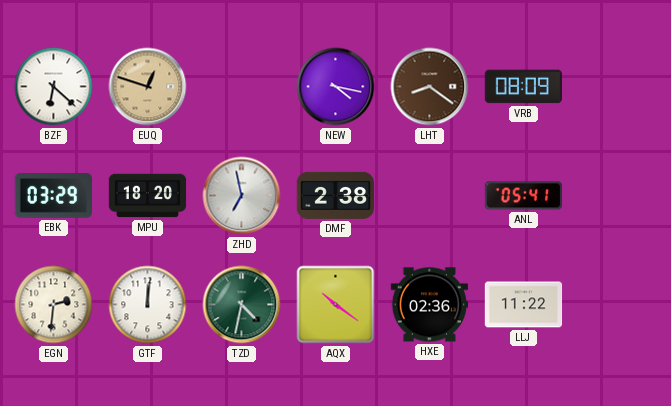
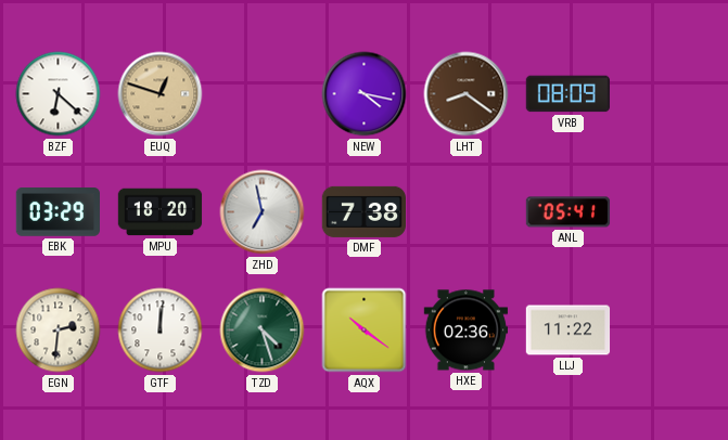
DMF: 2:38 -> 7:38 (363, 211)
TZD: 4:32 -> 4:27 (263, 331)
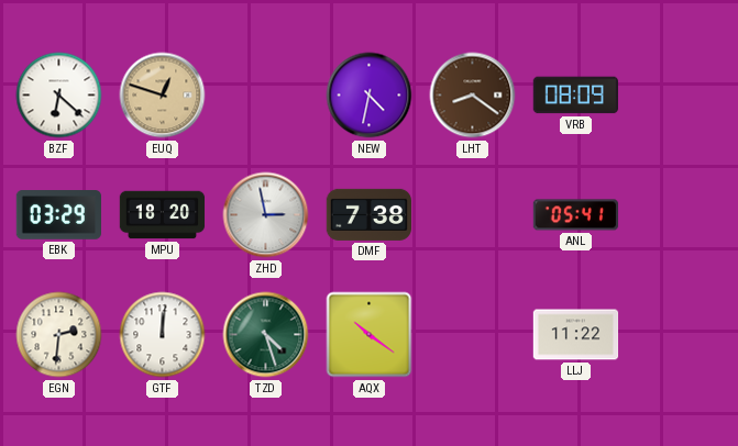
NEW: 4:17 -> 4:32 (370, 96)
ZHD: 6:58 -> 2:58 (266, 215)
HXE: 02:36 -> none (467, 331)
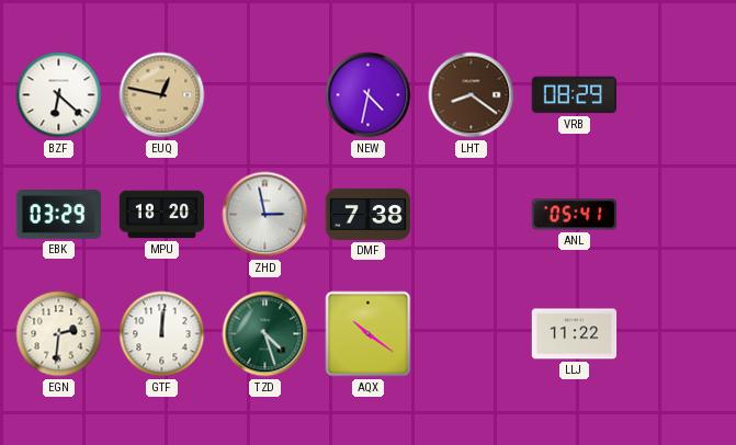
EUQ: 12:48 -> 12:47 (162, 95)
VRB: 08:09 -> 08:29 (574, 95)
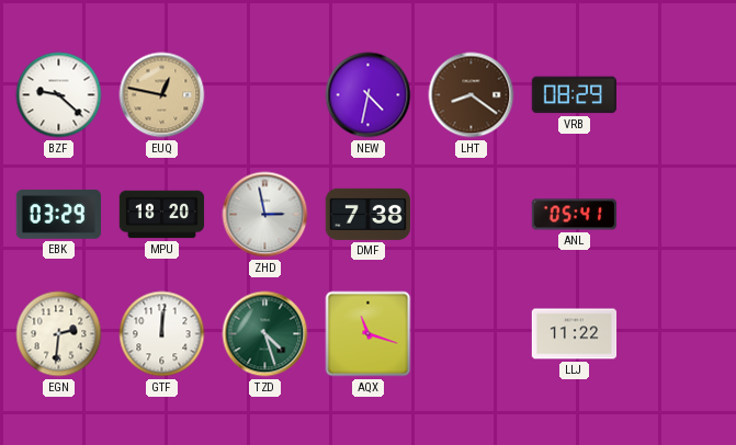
BZF: 6:22 -> 9:22 (59, 95)
AQX: 10:21 -> 11:18 (369, 334)
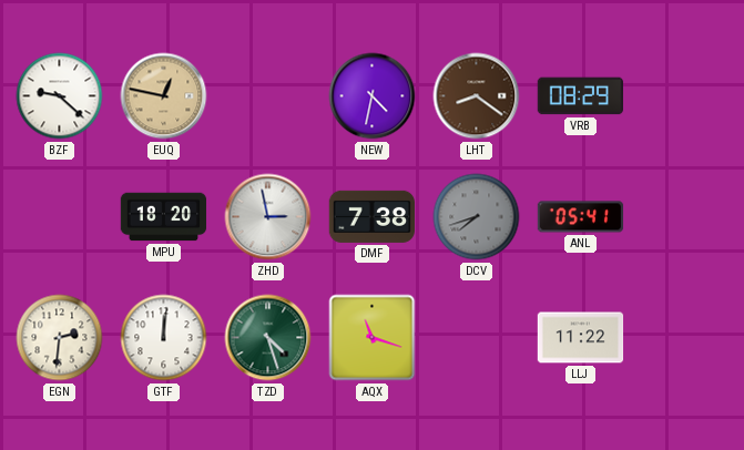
EBK: 03:29 -> none (58, 215)
DCV: none -> 7:42 (477, 217)
